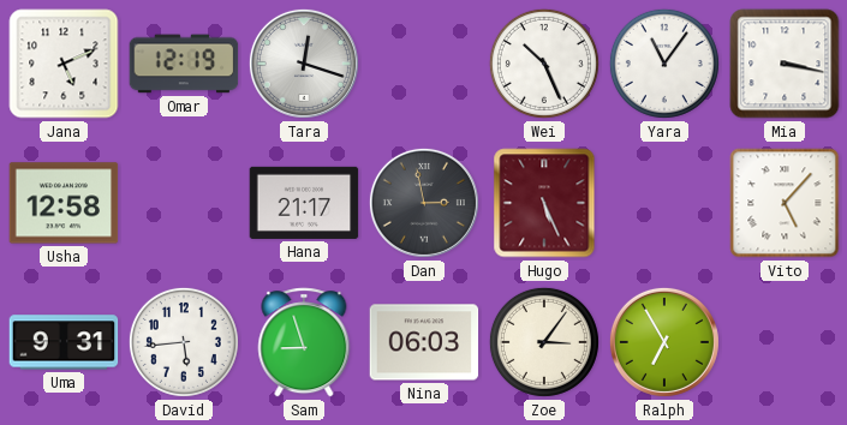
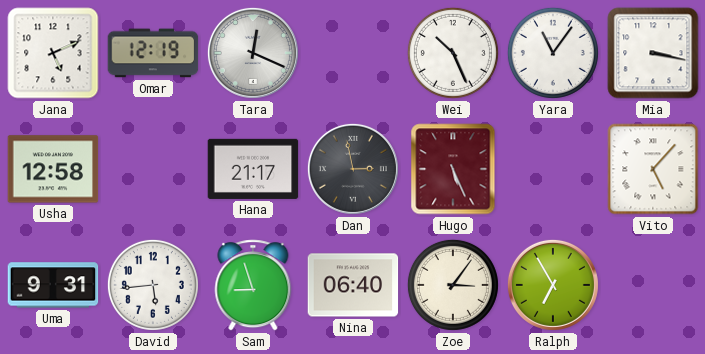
Tara: 12:18 -> 12:19 (253, 53)
Nina: 06:03 -> 06:40 (353, 285)
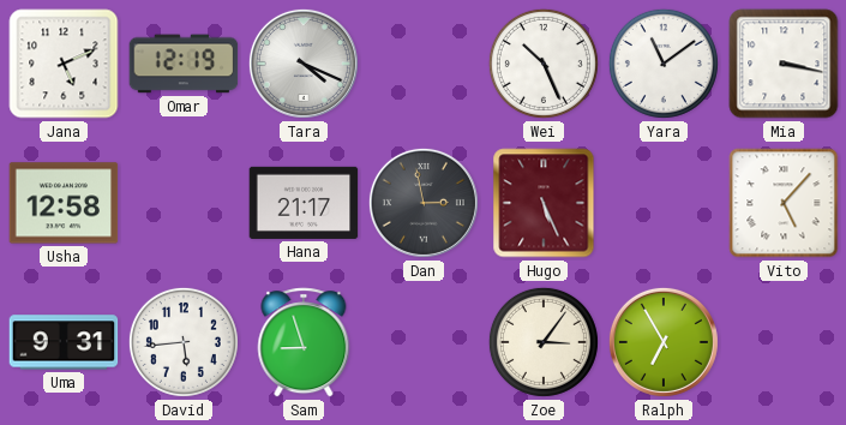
Tara: 12:19 -> 4:19 (304, 64)
Yara: 11:06 -> 11:09 (664, 64)
Nina: 06:40 -> none (353, 285)
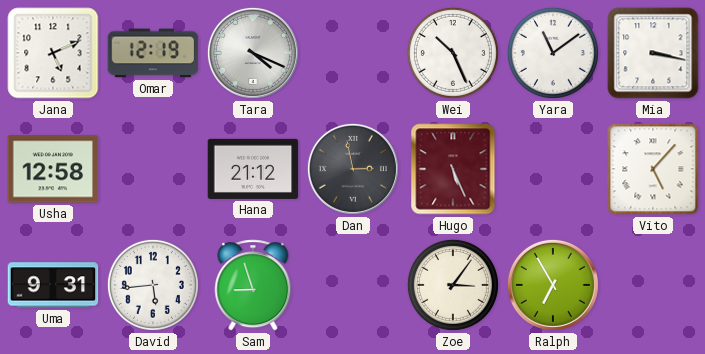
Hana: 21:17 -> 21:12 (253, 169)
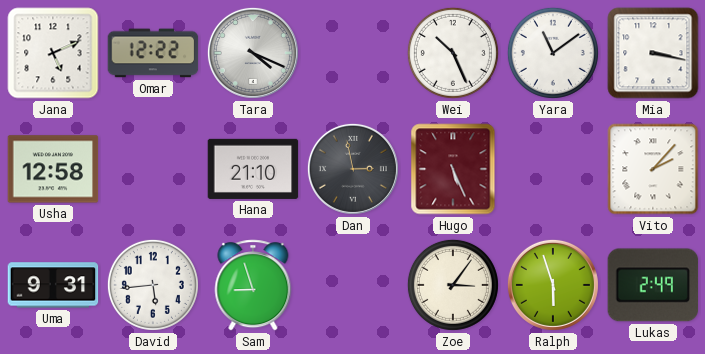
Omar: 12:19 -> 12:22 (153, 53)
Hana: 21:12 -> 21:10 (253, 169)
Vito: 5:07 -> 2:07 (653, 169)
Ralph: 6:55 -> 5:57 (553, 285)
Lukas: none -> 2:49 (653, 285)
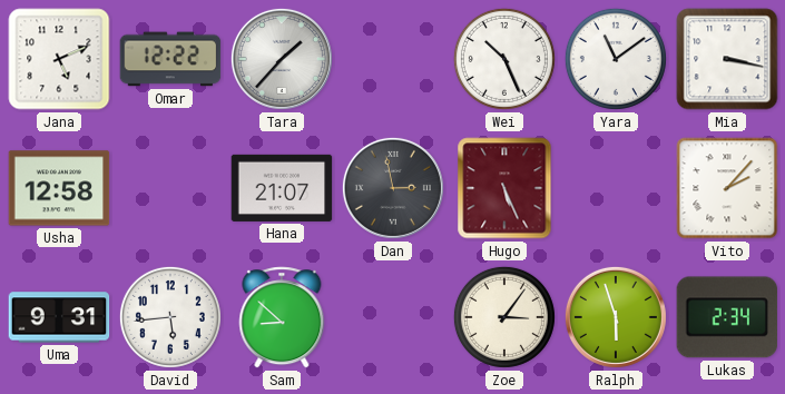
Tara: 4:19 -> 1:37 (282, 59)
Hana: 21:10 -> 21:07 (282, 188)
Sam: 8:57 -> 8:52 (282, 317)
Lukas: 2:49 -> 2:34 (727, 317)
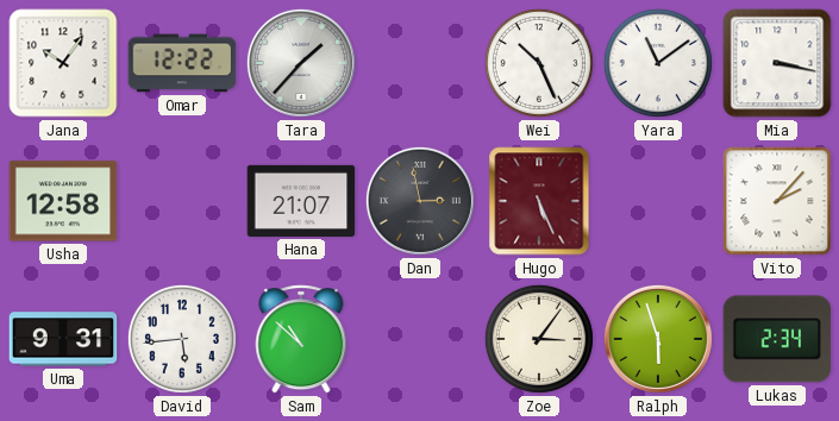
Jana: 5:11 -> 10:06 (63, 63)
Sam: 8:52 -> 10:52 (301, 339)
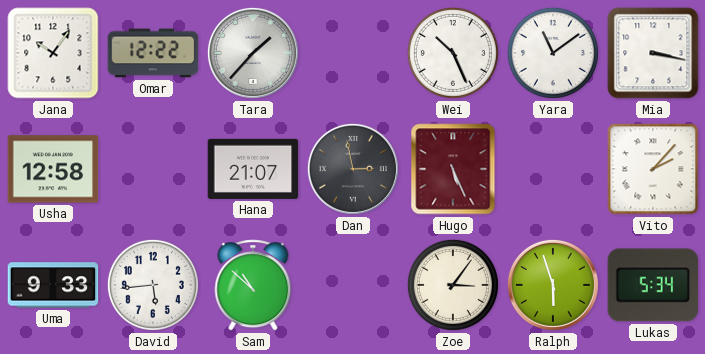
Uma: 9:31 -> 9:33 (53, 285)
Lukas: 2:34 -> 5:34 (653, 285)
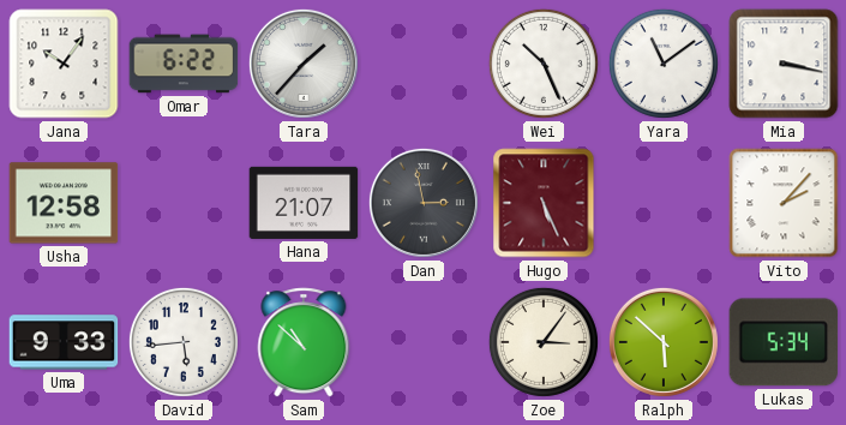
Omar: 12:22 -> 6:22 (184, 64)
Ralph: 5:57 -> 5:52 (664, 342)
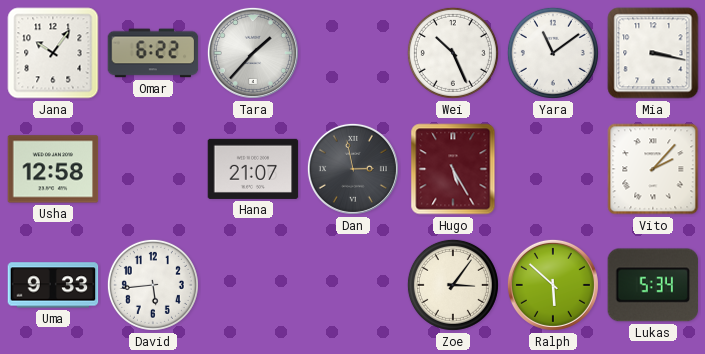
Hugo: 5:26 -> 5:25 (453, 169)
Sam: 10:52 -> none (304, 342)
